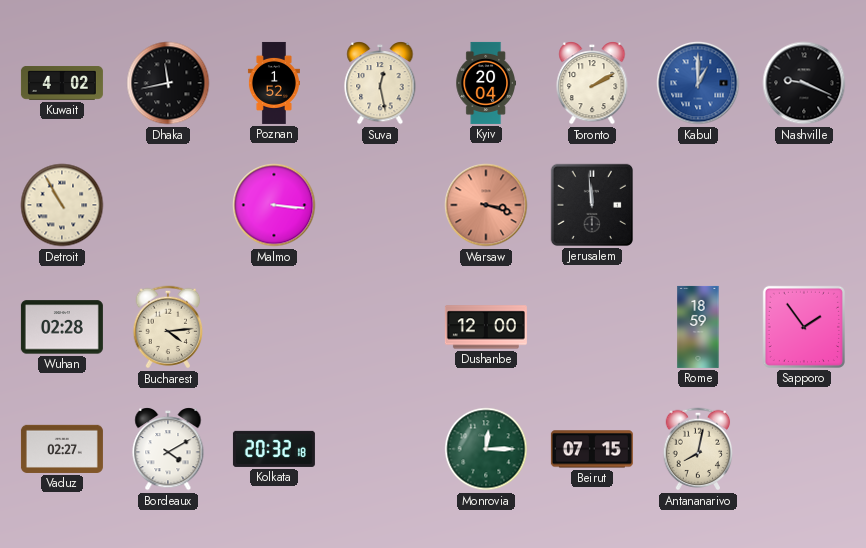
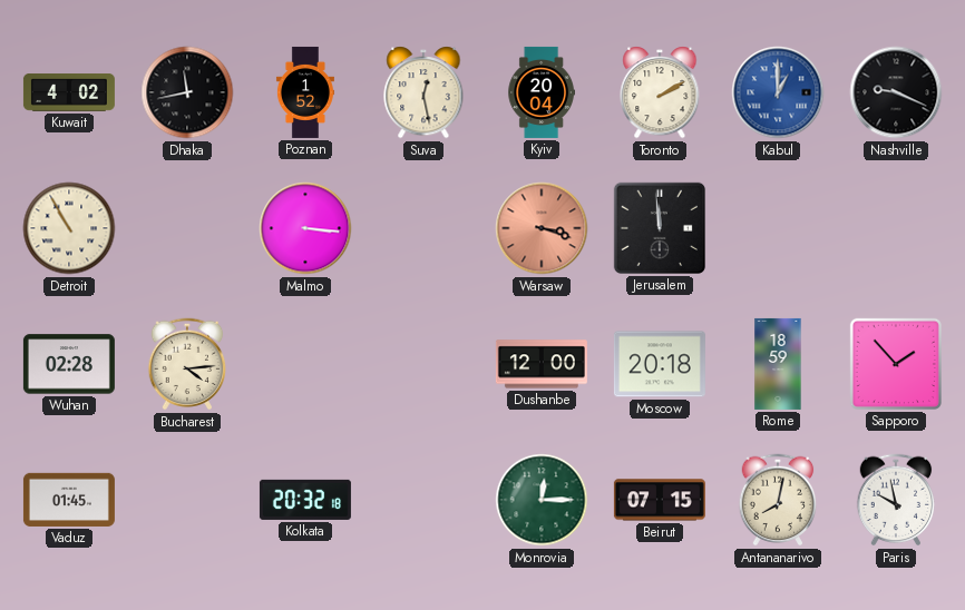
Moscow: none -> 20:18 (660, 364)
Sapporo: 1:54 -> 1:53 (896, 364)
Vaduz: 02:27 -> 01:45 (69, 500)
Bordeaux: 4:10 -> none (168, 449)
Paris: none -> 9:58 (896, 500)
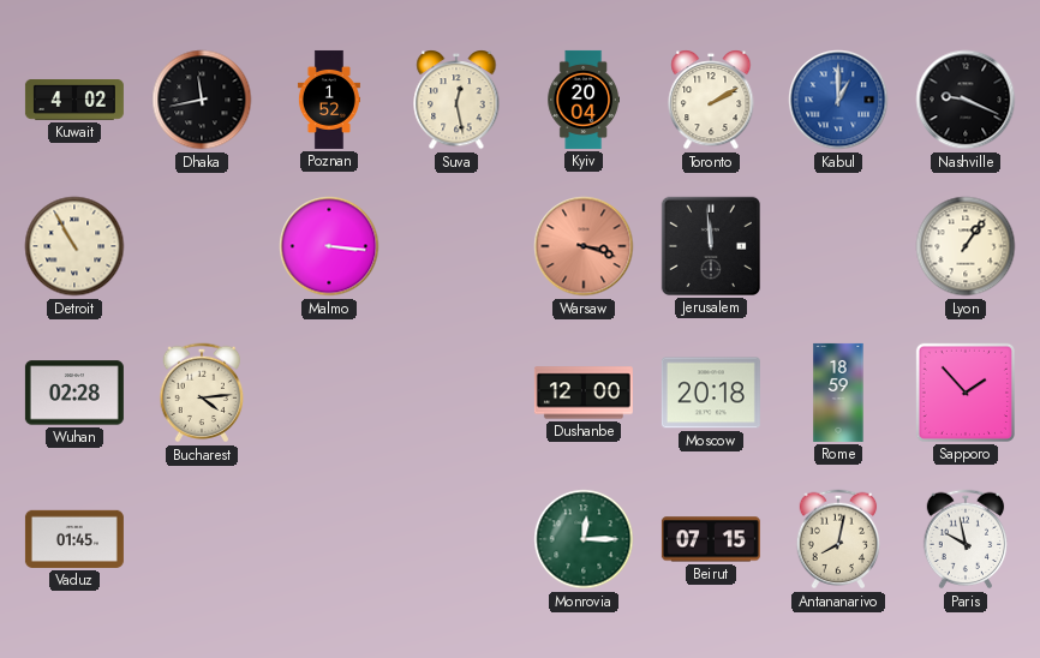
Lyon: none -> 1:06 (966, 246)
Kolkata: 20:32 -> none (305, 500)
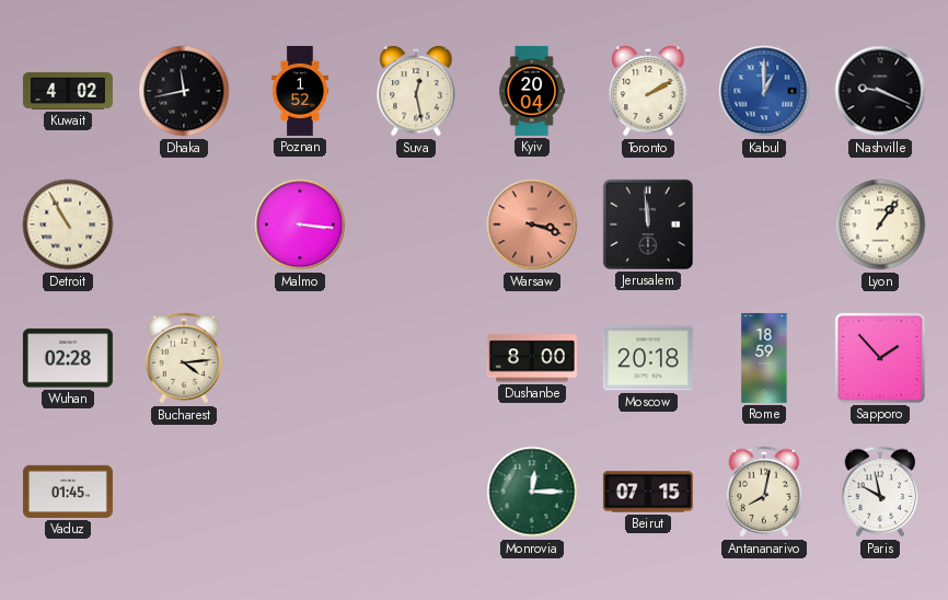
Dushanbe: 12:00 -> 8:00 (532, 358)
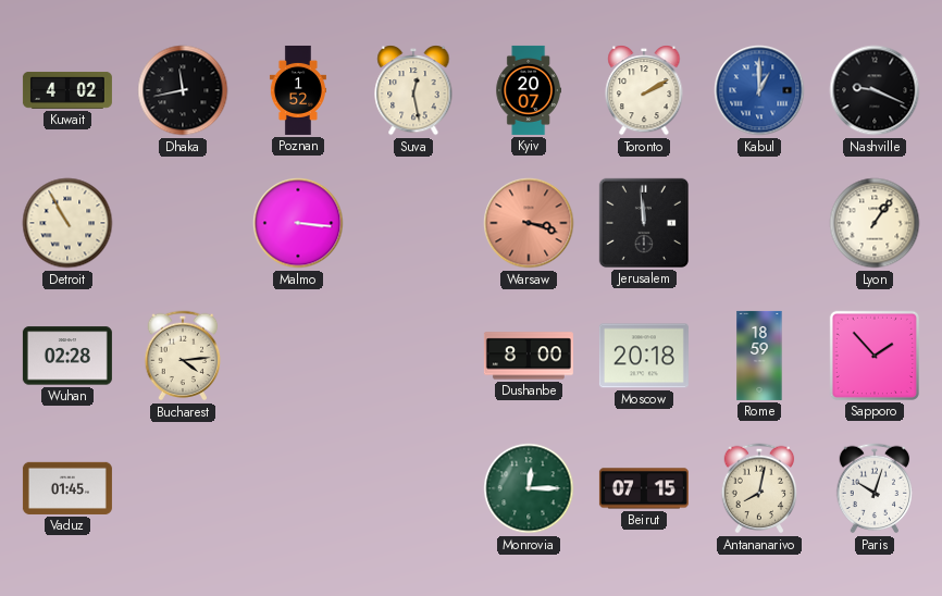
Kyiv: 20:04 -> 20:07 (528, 90)
Paris: 9:58 -> 10:03 (875, 488)
